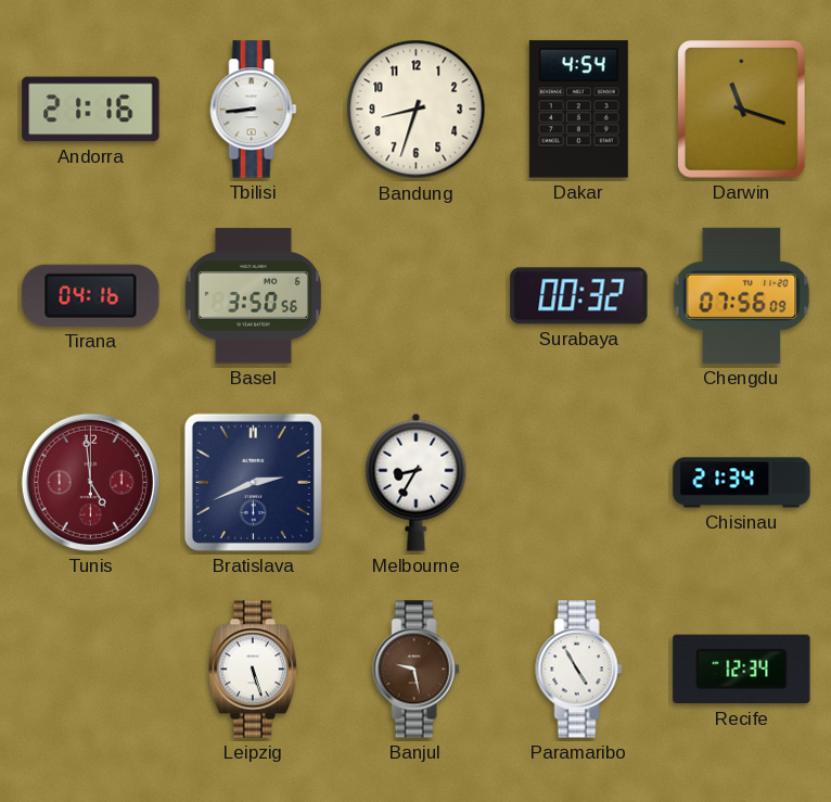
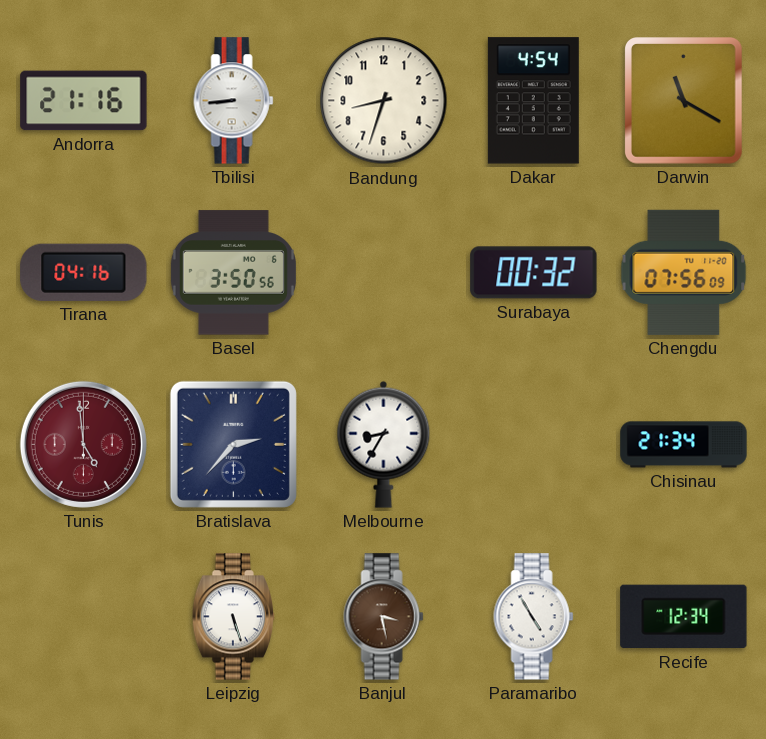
Darwin: 11:18 -> 11:20 (684, 101)
Bratislava: 2:41 -> 2:37 (233, 444)
Banjul: 9:28 -> 3:28 (384, 617)
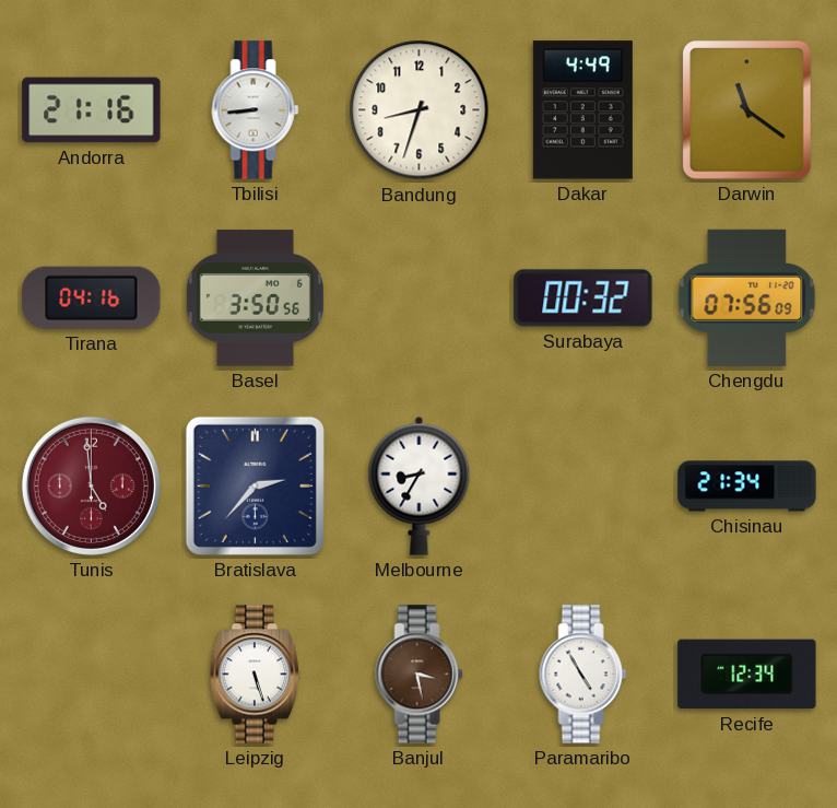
Dakar: 4:54 -> 4:49 (582, 110)
Darwin: 11:20 -> 11:21 (747, 110)
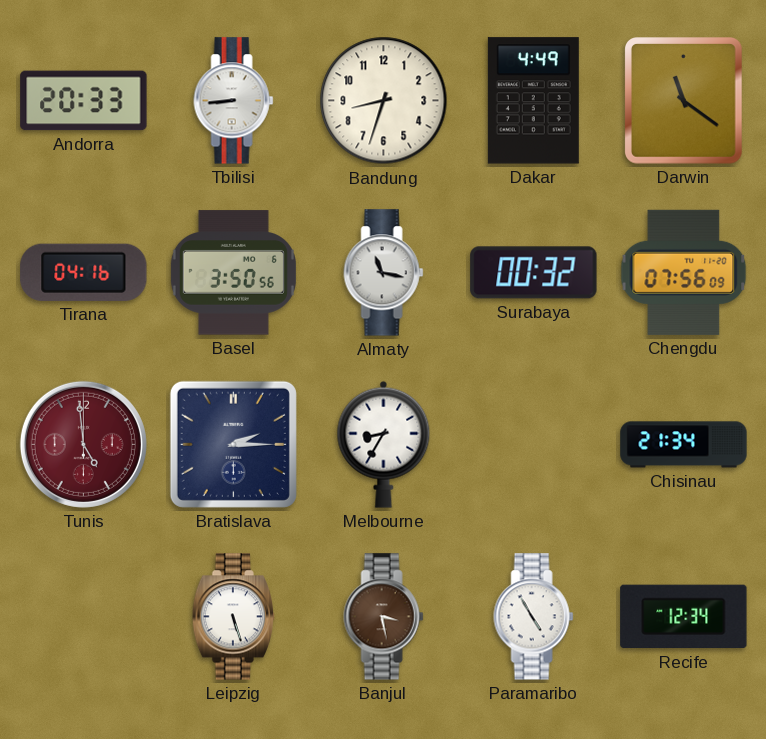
Andorra: 21:16 -> 20:33 (84, 101)
Almaty: none -> 11:17 (384, 273)
Bratislava: 2:37 -> 2:15 (233, 444)
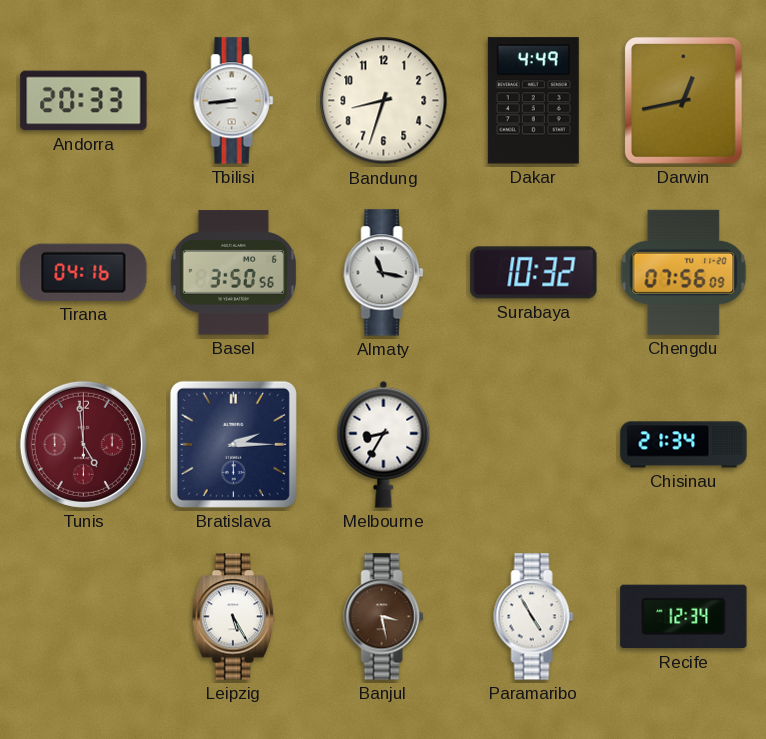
Darwin: 11:21 -> 12:43 (684, 101)
Surabaya: 00:32 -> 10:32 (534, 273)
Leipzig: 5:27 -> 5:25 (234, 617)
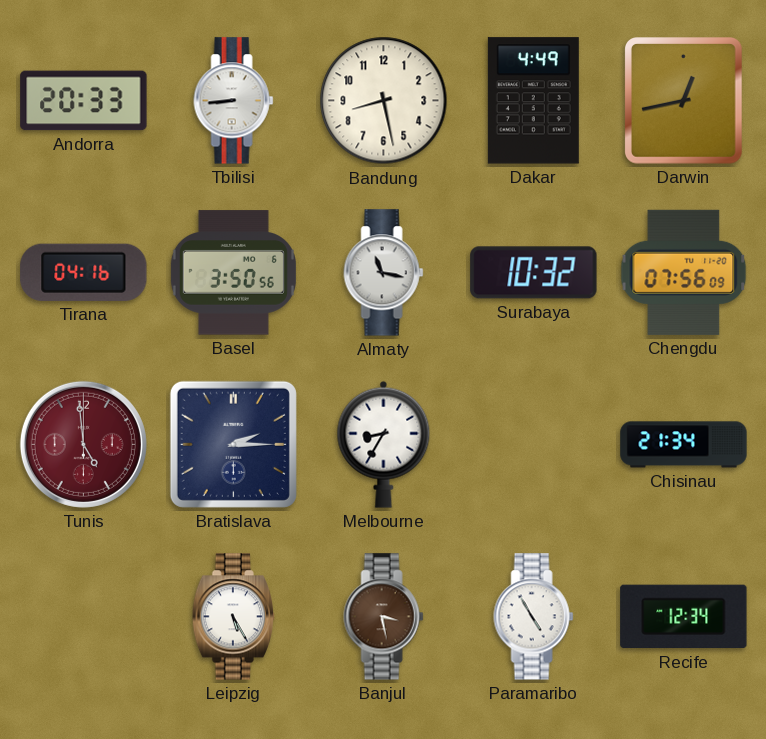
Bandung: 8:33 -> 8:28 (384, 101)
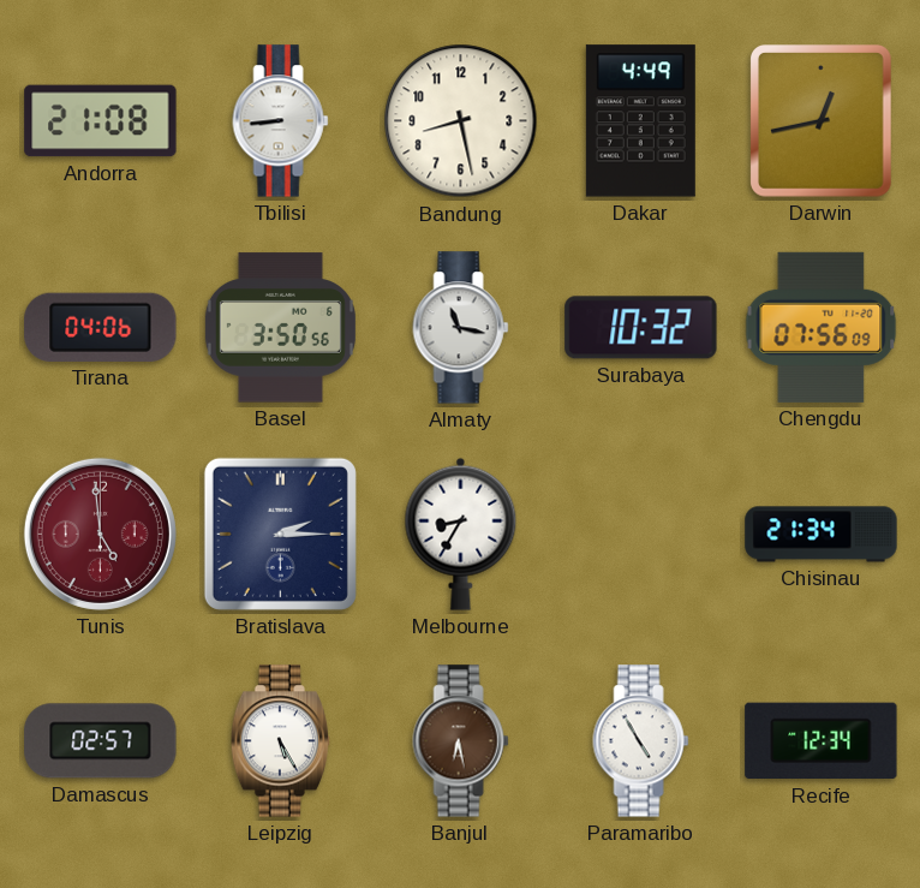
Andorra: 20:33 -> 21:08 (101, 121)
Tirana: 04:16 -> 04:06 (101, 327)
Damascus: none -> 02:57 (101, 741)
Banjul: 3:28 -> 6:28 (461, 741)
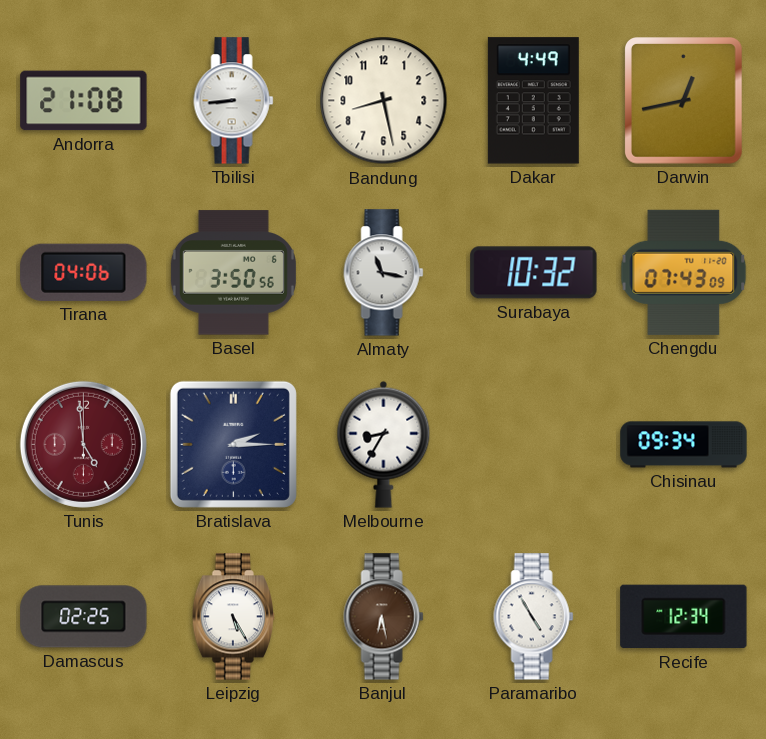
Chengdu: 07:56 -> 07:43 (684, 272)
Chisinau: 21:34 -> 09:34 (684, 445)
Damascus: 02:57 -> 02:25 (84, 617)
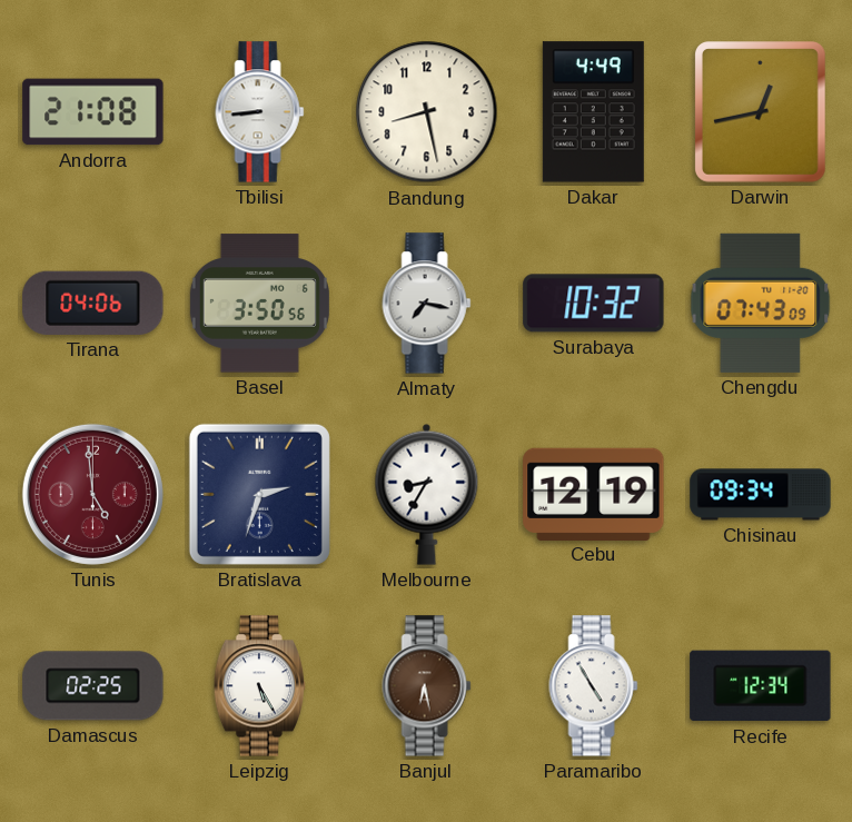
Almaty: 11:17 -> 7:17 (427, 304)
Bratislava: 2:15 -> 2:33 (259, 494)
Cebu: none -> 12:19 (594, 494)
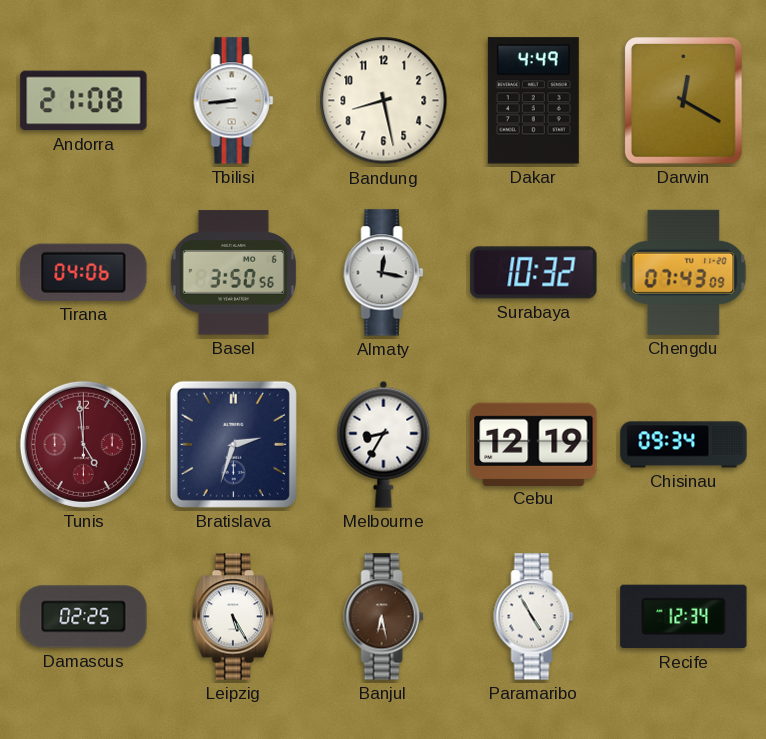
Darwin: 12:43 -> 12:20 (684, 101)
Almaty: 7:17 -> 12:17 (384, 273)
